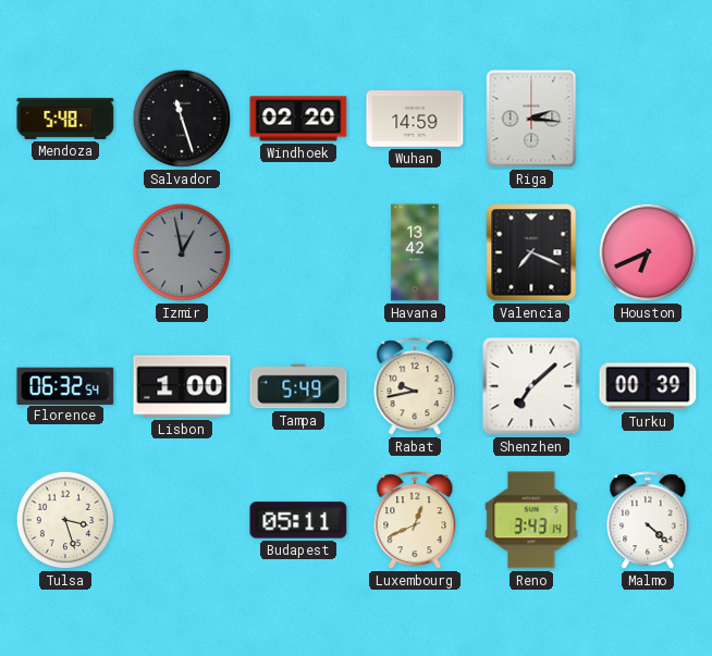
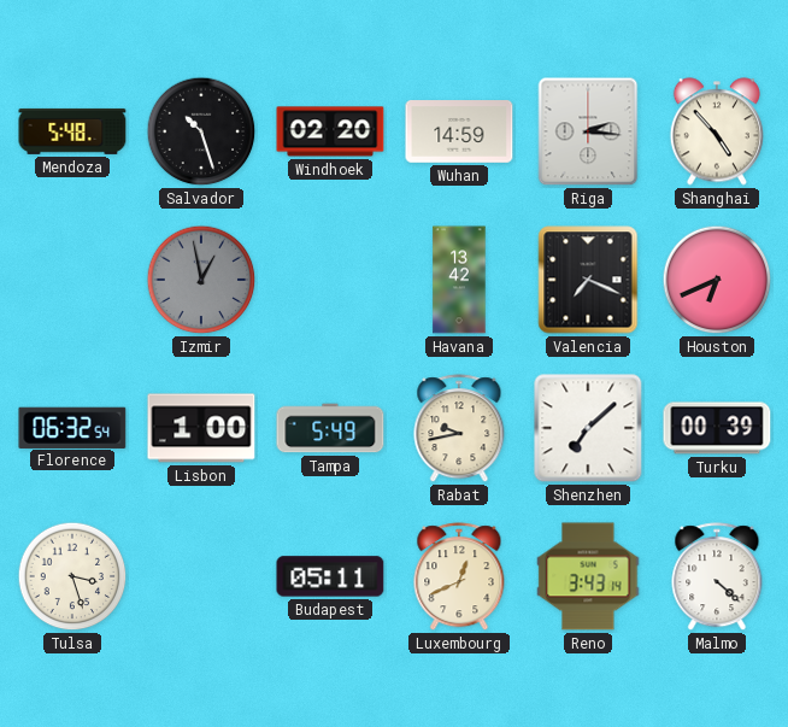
Salvador: 11:27 -> 10:27 (201, 131)
Shanghai: none -> 4:53 (717, 131)
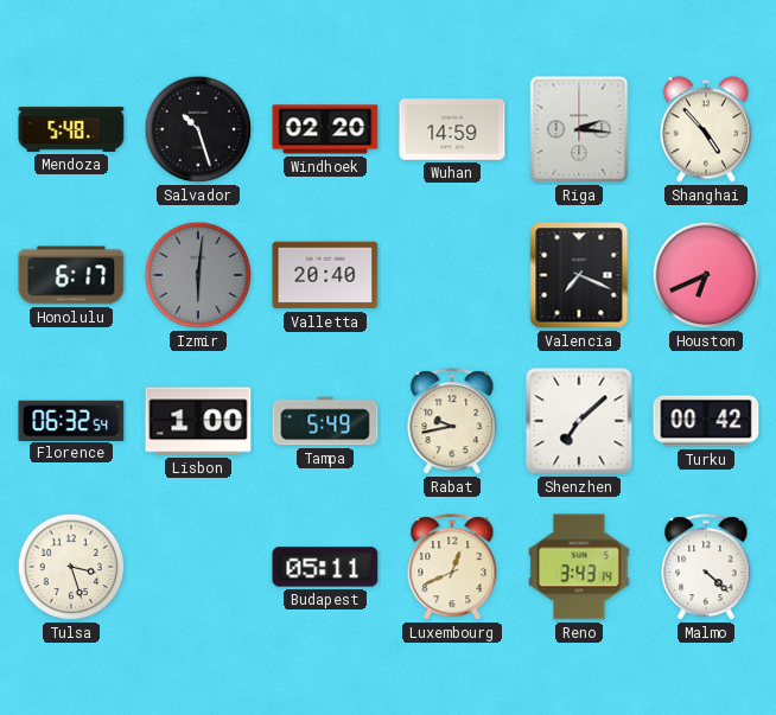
Honolulu: none -> 6:17 (71, 275)
Izmir: 12:58 -> 6:01 (198, 275)
Valletta: none -> 20:40 (325, 275)
Havana: 13:42 -> none (459, 280)
Turku: 00:39 -> 00:42 (706, 421)
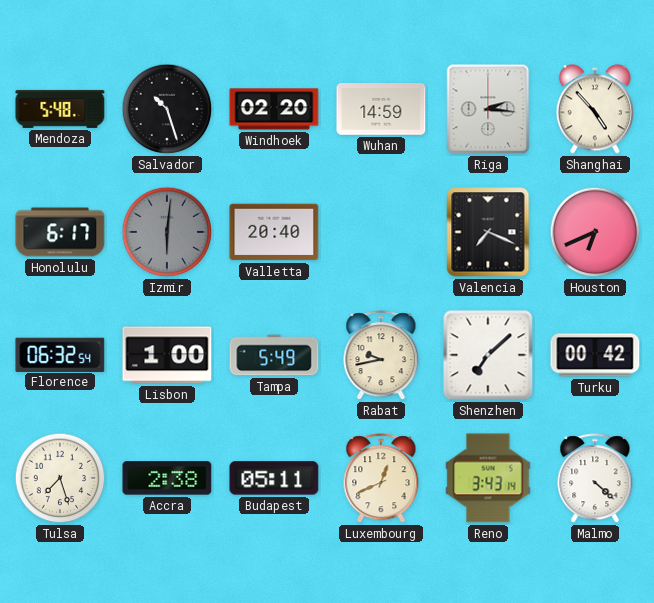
Tulsa: 3:27 -> 7:27 (60, 478)
Accra: none -> 2:38 (167, 478)
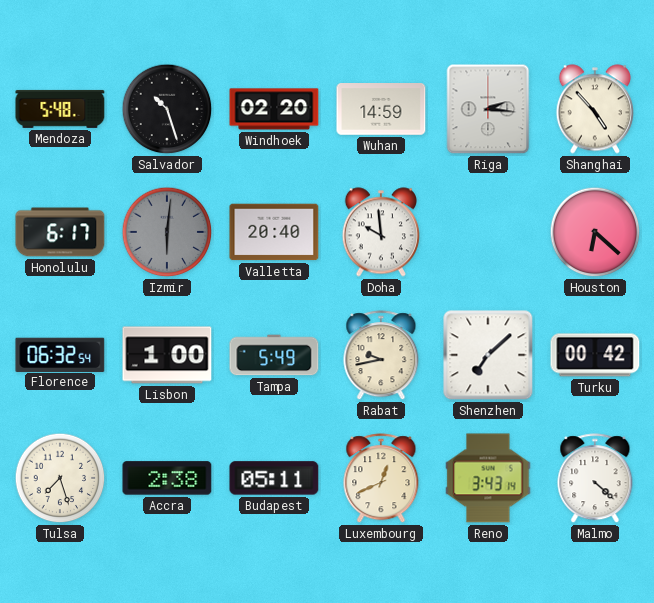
Doha: none -> 9:59 (381, 232)
Valencia: 7:19 -> none (488, 232)
Houston: 6:41 -> 6:22 (595, 232)
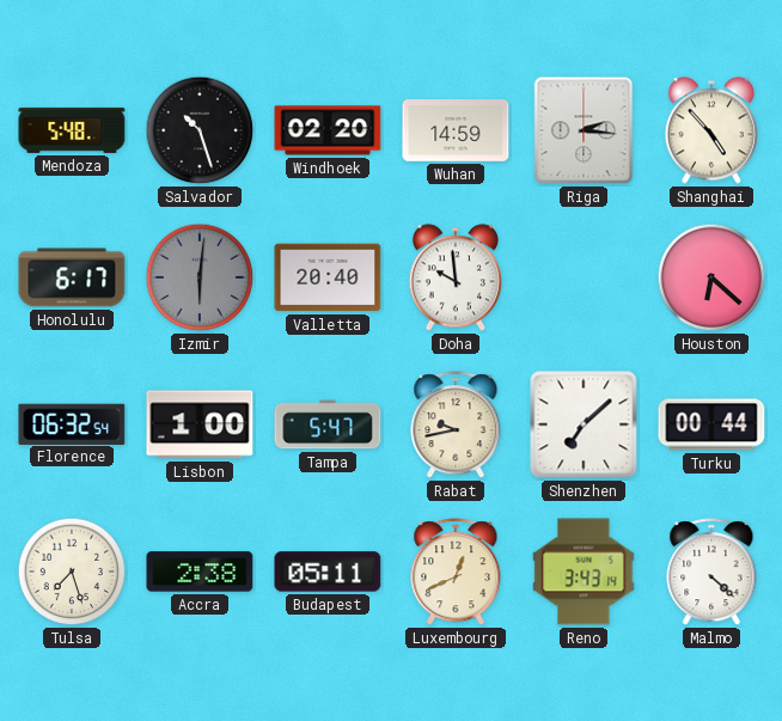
Tampa: 5:49 -> 5:47 (328, 424)
Turku: 00:42 -> 00:44 (711, 424)
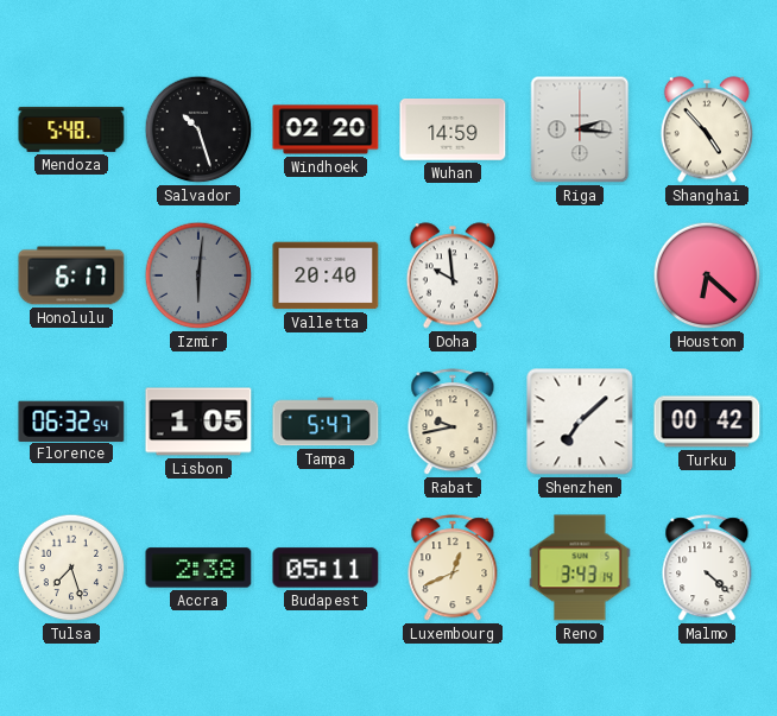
Lisbon: 1:00 -> 1:05 (198, 422)
Turku: 00:44 -> 00:42 (707, 422)
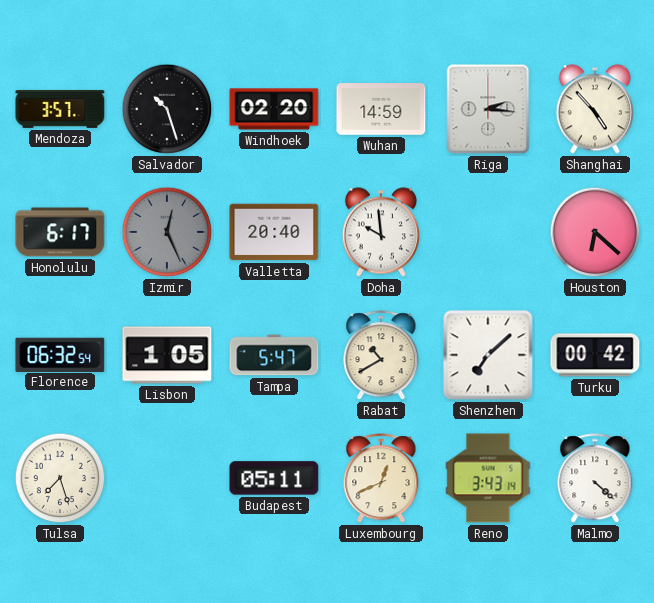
Mendoza: 5:48 -> 3:57 (60, 109)
Izmir: 6:01 -> 12:26 (167, 232)
Rabat: 9:43 -> 10:40 (381, 356)
Accra: 2:38 -> none (198, 568)
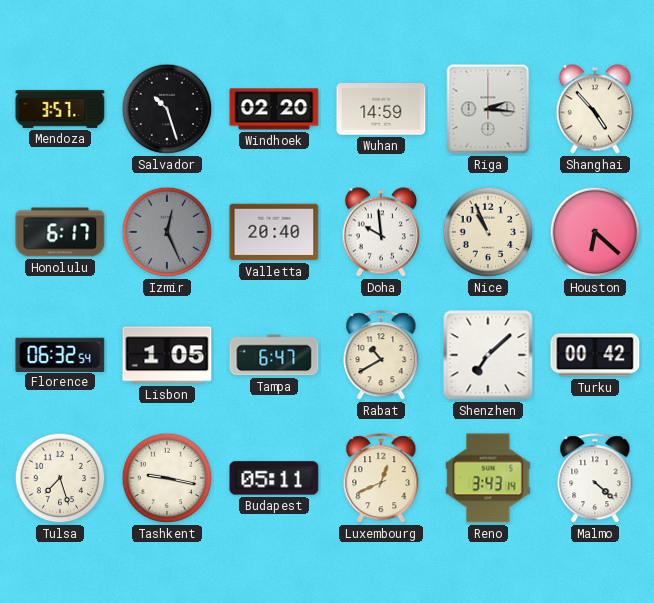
Nice: none -> 10:56 (488, 232)
Tampa: 5:47 -> 6:47 (274, 355)
Tashkent: none -> 9:17 (167, 478)
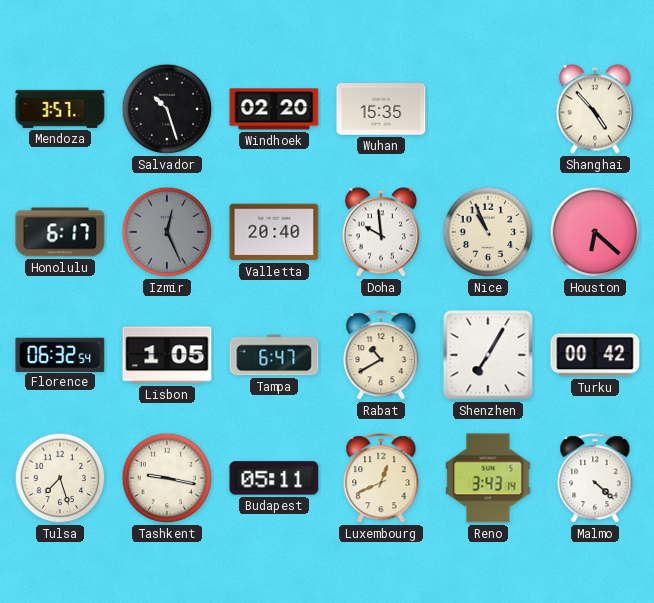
Wuhan: 14:59 -> 15:35 (381, 110)
Riga: 2:16 -> none (488, 109)
Shenzhen: 7:08 -> 7:05 (488, 355)
